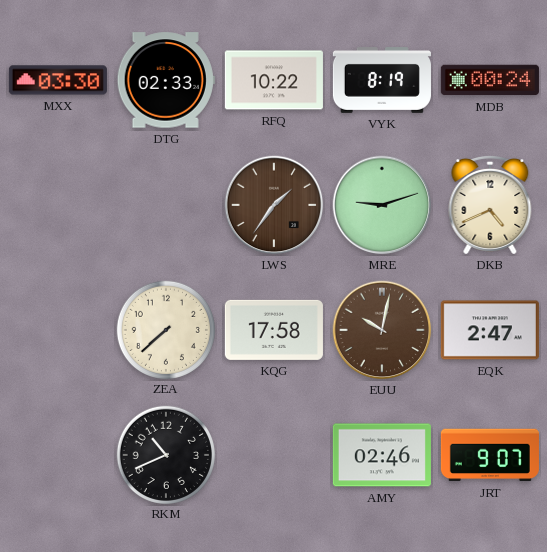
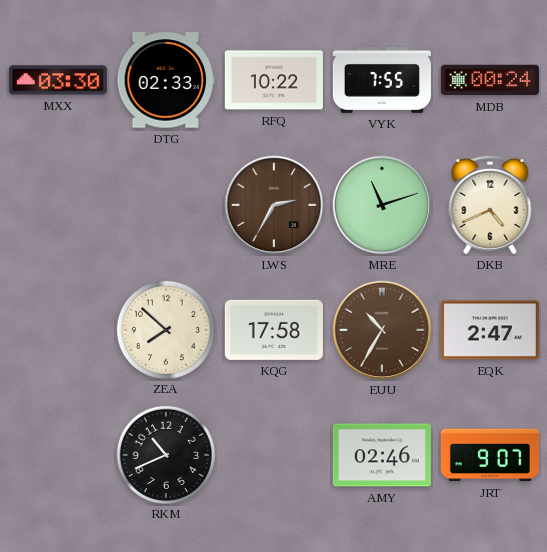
VYK: 8:19 -> 7:55 (382, 81)
LWS: 1:36 -> 2:35 (274, 205)
MRE: 9:12 -> 11:12 (382, 205)
ZEA: 7:38 -> 7:52 (165, 329)
EUU: 10:02 -> 10:35 (382, 330)
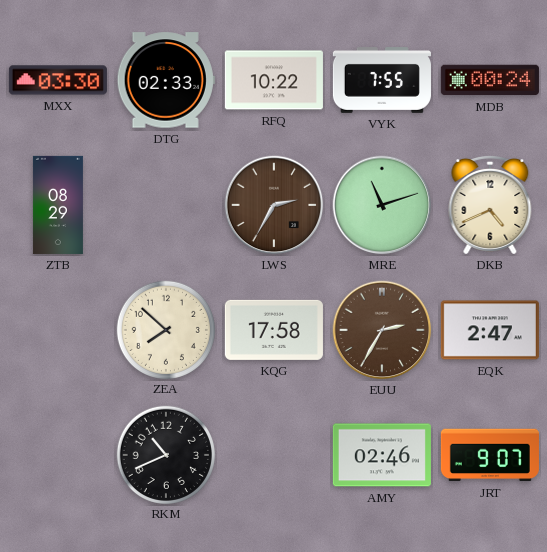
ZTB: none -> 08:29 (58, 205)
EUU: 10:35 -> 2:35 (382, 330)
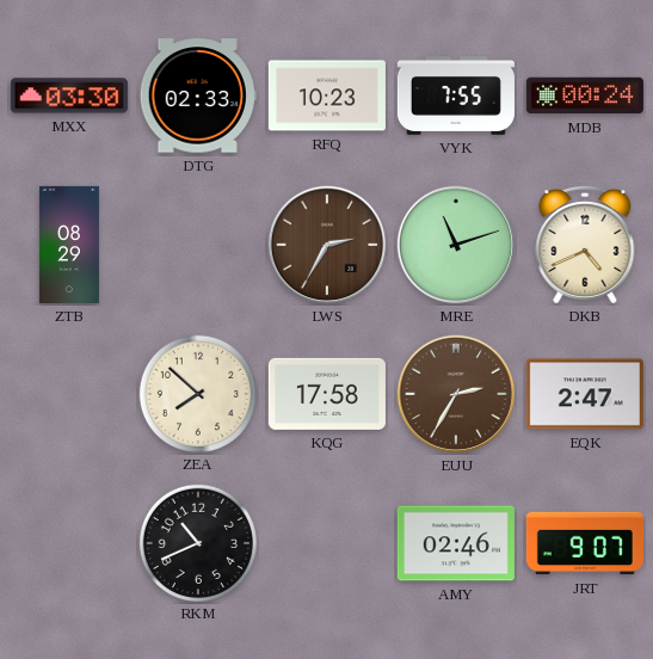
RFQ: 10:22 -> 10:23 (327, 96)
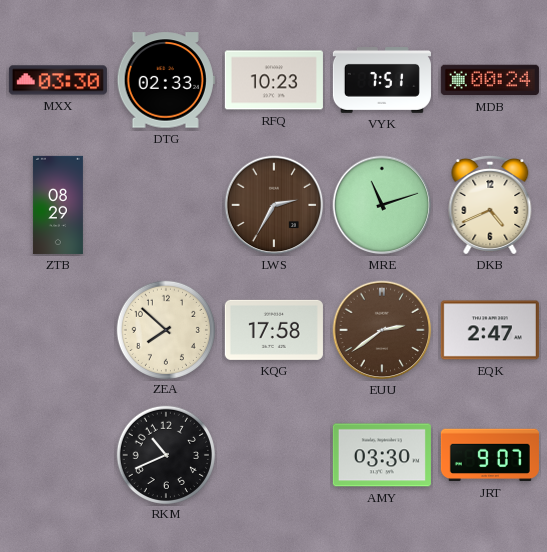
VYK: 7:55 -> 7:51 (382, 81)
EUU: 2:35 -> 2:39 (382, 330)
AMY: 02:46 -> 03:30 (382, 455)
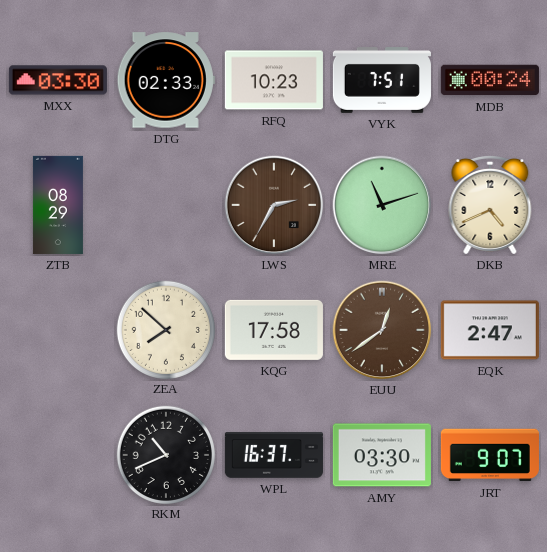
EUU: 2:39 -> 12:39 (382, 330)
WPL: none -> 16:37 (274, 455)
